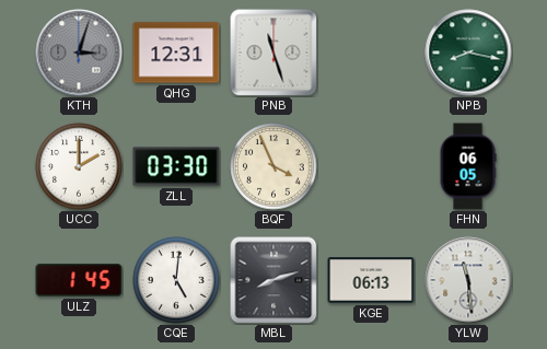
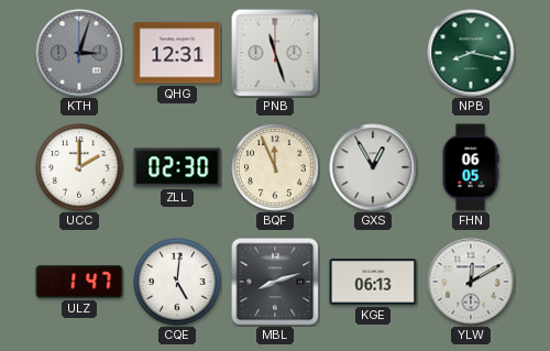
ZLL: 03:30 -> 02:30 (177, 167)
BQF: 3:56 -> 11:56 (275, 167)
GXS: none -> 12:55 (373, 167)
ULZ: 1:45 -> 1:47 (79, 282)
YLW: 11:29 -> 12:10 (471, 282)
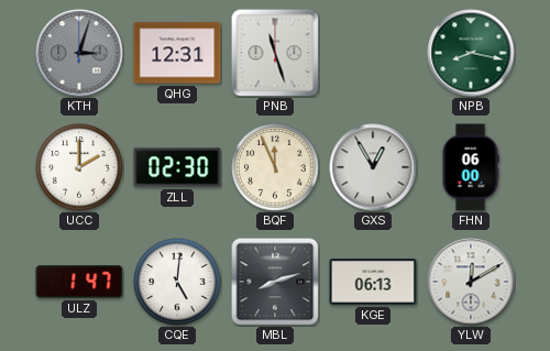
FHN: 06:05 -> 06:00 (471, 167)
